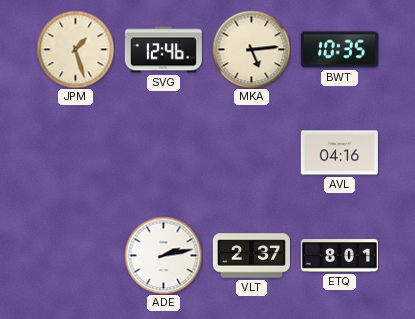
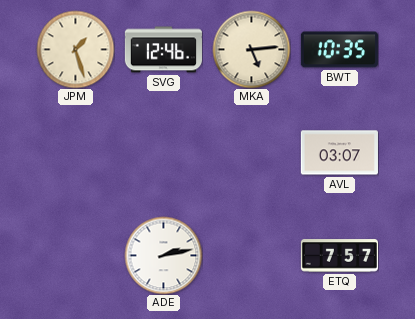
AVL: 04:16 -> 03:07 (339, 153)
VLT: 2:37 -> none (251, 256)
ETQ: 8:01 -> 7:57 (339, 256)
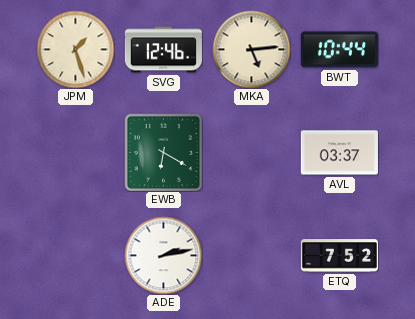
BWT: 10:35 -> 10:44 (339, 50)
EWB: none -> 6:20 (163, 152)
AVL: 03:07 -> 03:37 (339, 153)
ETQ: 7:57 -> 7:52 (339, 256)
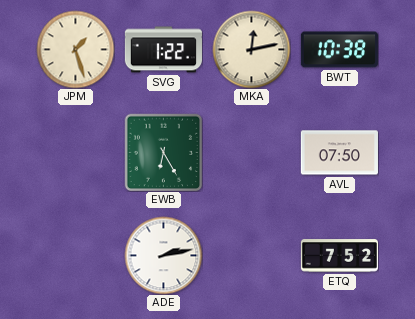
SVG: 12:46 -> 1:22 (163, 50)
MKA: 5:14 -> 12:13 (251, 49)
BWT: 10:44 -> 10:38 (339, 50)
EWB: 6:20 -> 6:25 (163, 152)
AVL: 03:37 -> 07:50 (339, 153)
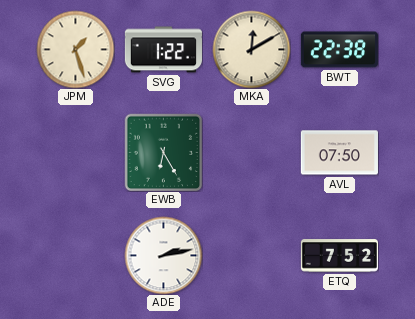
MKA: 12:13 -> 12:10 (251, 49)
BWT: 10:38 -> 22:38 (339, 50)
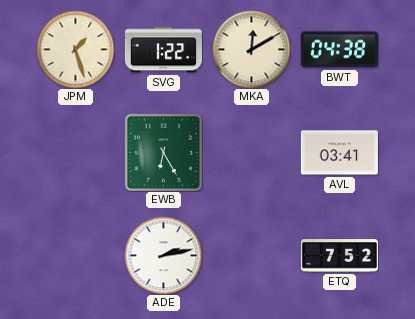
BWT: 22:38 -> 04:38 (339, 50)
AVL: 07:50 -> 03:41 (339, 153)
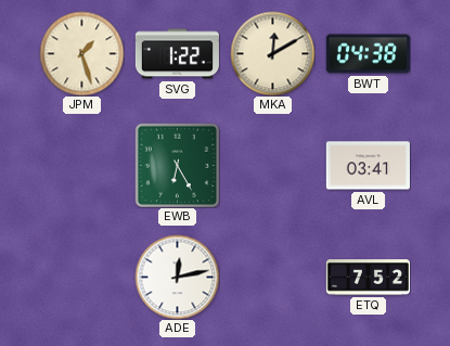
ADE: 2:13 -> 12:13 (177, 277)
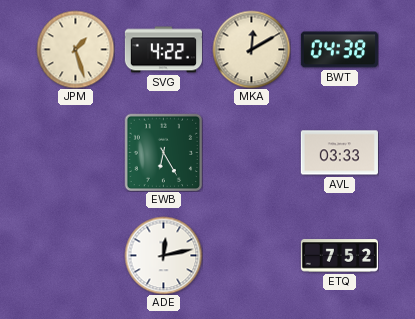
SVG: 1:22 -> 4:22 (163, 50)
AVL: 03:41 -> 03:33 (339, 153)
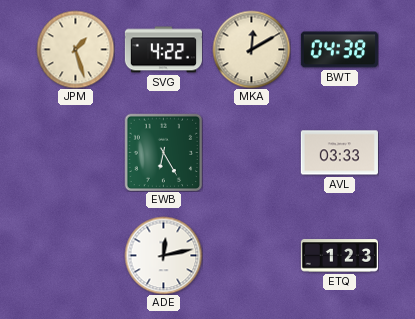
ETQ: 7:52 -> 1:23 (339, 256)
